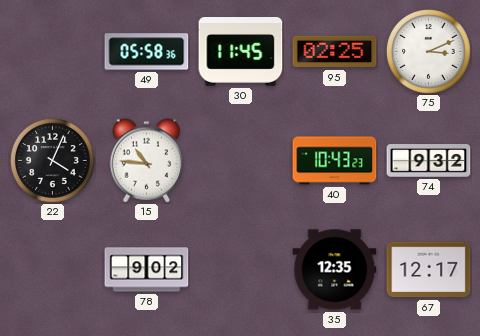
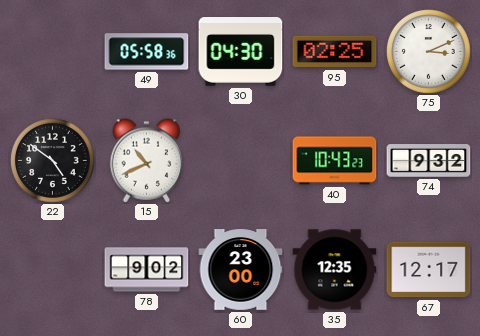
30: 11:45 -> 04:30 (241, 52)
22: 4:04 -> 4:51 (53, 161)
15: 10:46 -> 10:41 (147, 161)
60: none -> 23:00 (241, 270)
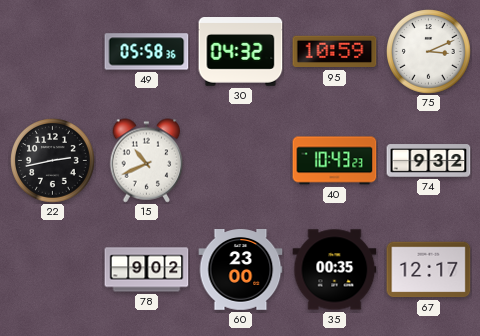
30: 04:30 -> 04:32 (241, 52)
95: 02:25 -> 10:59 (335, 52)
22: 4:51 -> 2:43 (53, 161)
35: 12:35 -> 00:35 (335, 270)
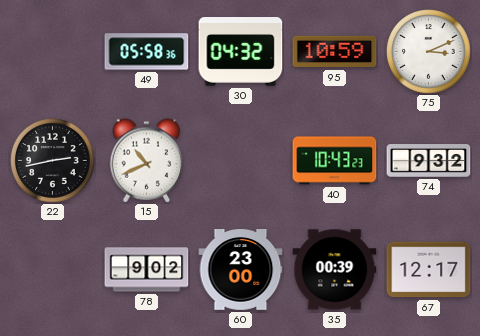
35: 00:35 -> 00:39 (335, 270)
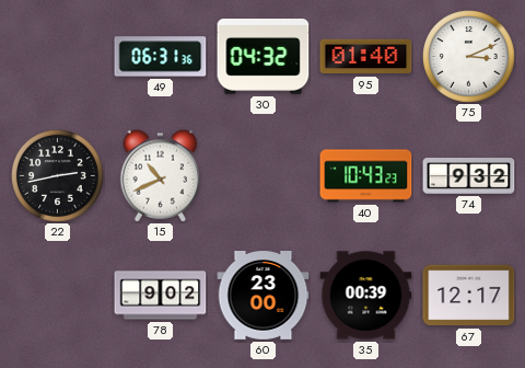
49: 05:58 -> 06:31 (161, 57)
95: 10:59 -> 01:40 (366, 57)
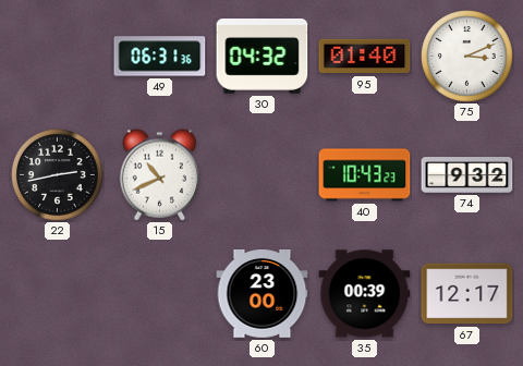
78: 9:02 -> none (161, 296)
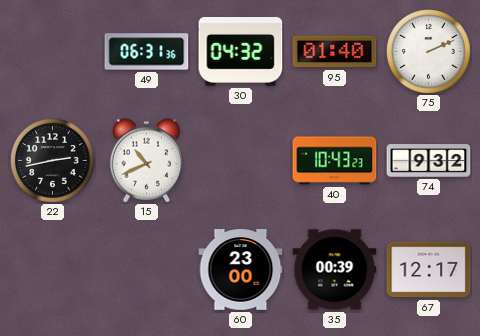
75: 3:11 -> 2:11 (429, 52)
